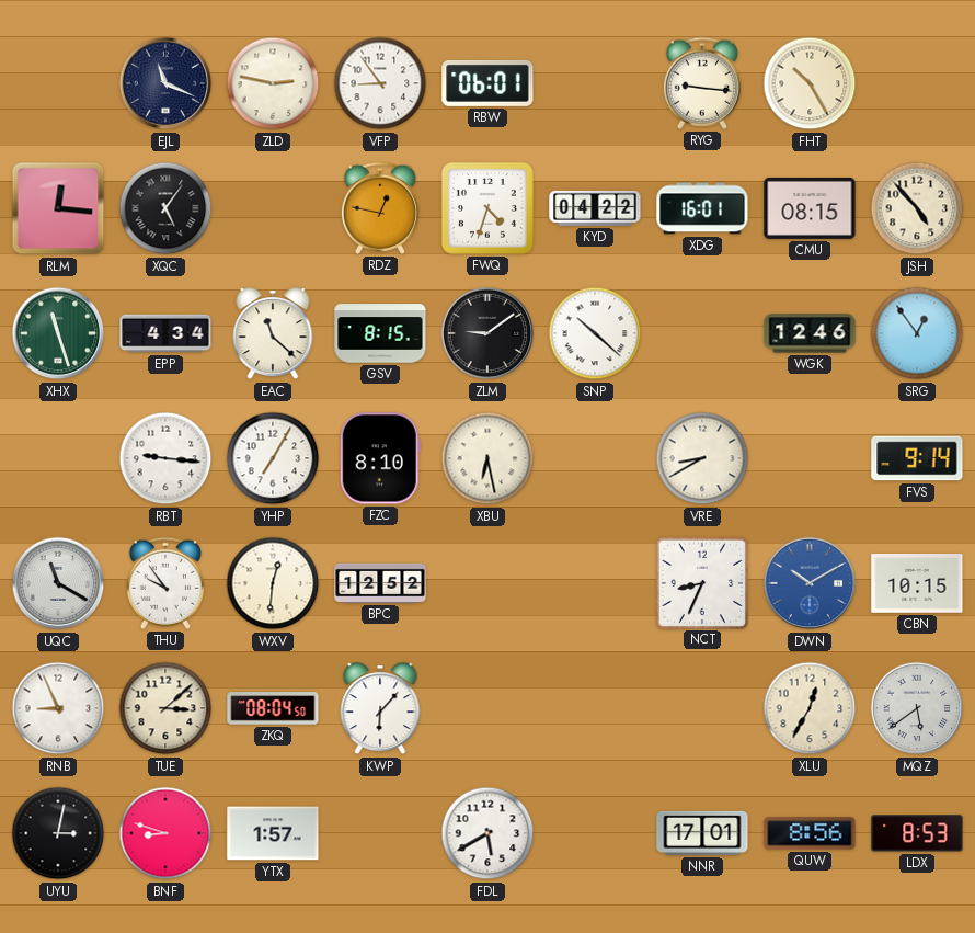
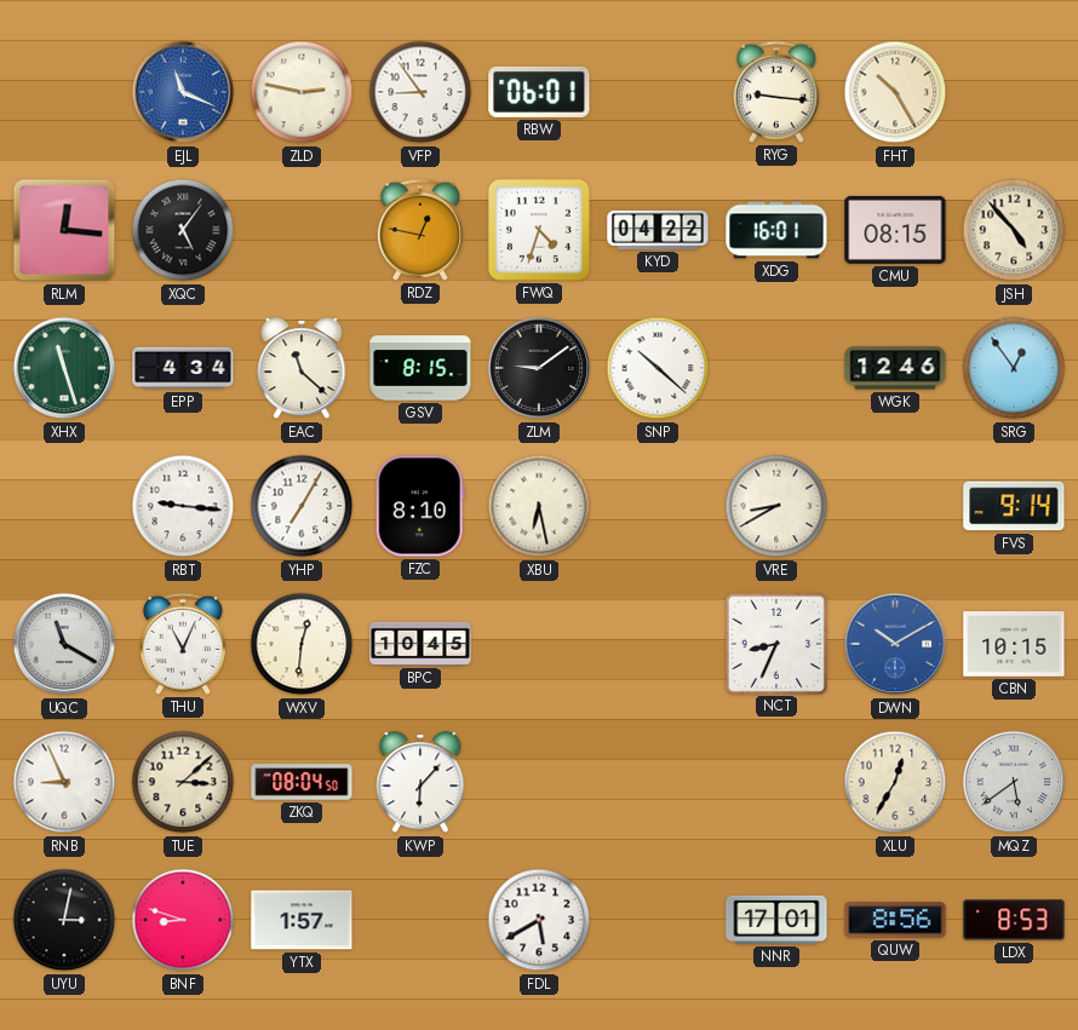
EJL dial: navy -> blue (183, 92)
THU: 9:54 -> 11:04 (183, 644)
BPC: 12:52 -> 10:45 (420, 644)
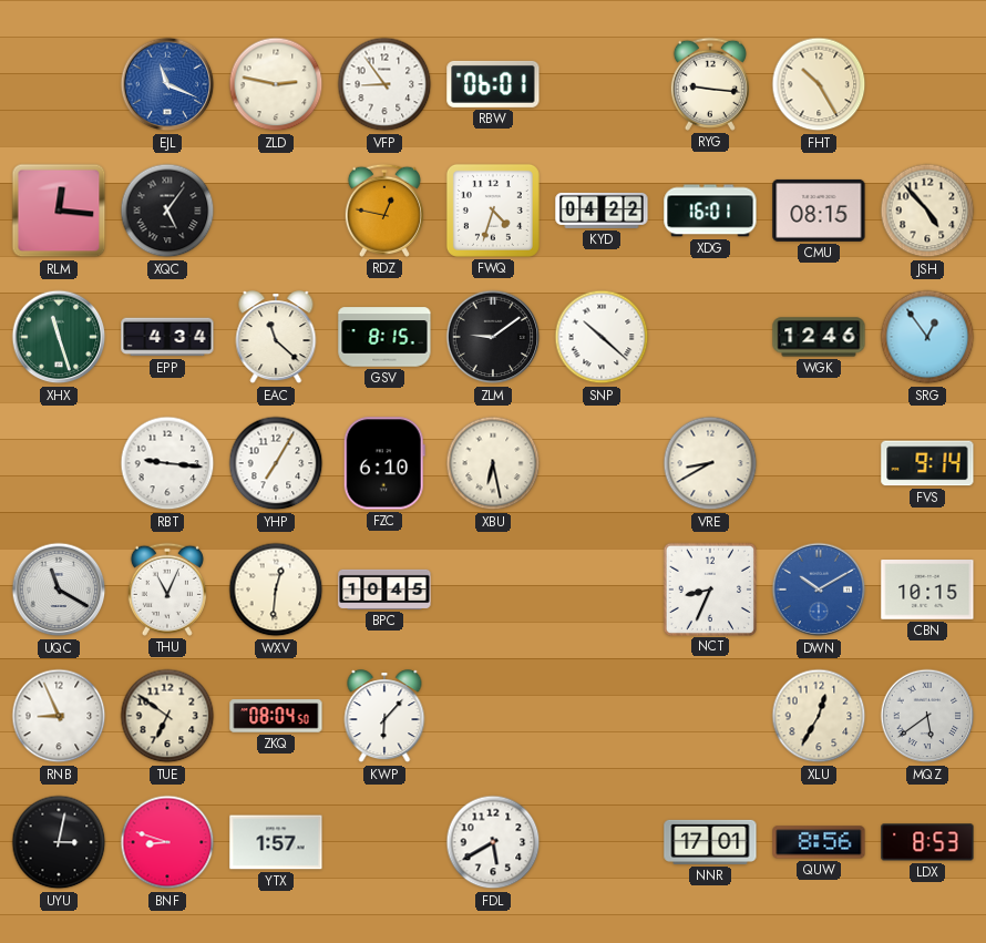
FZC: 8:10 -> 6:10 (384, 463)
TUE: 3:08 -> 6:51 (167, 716)
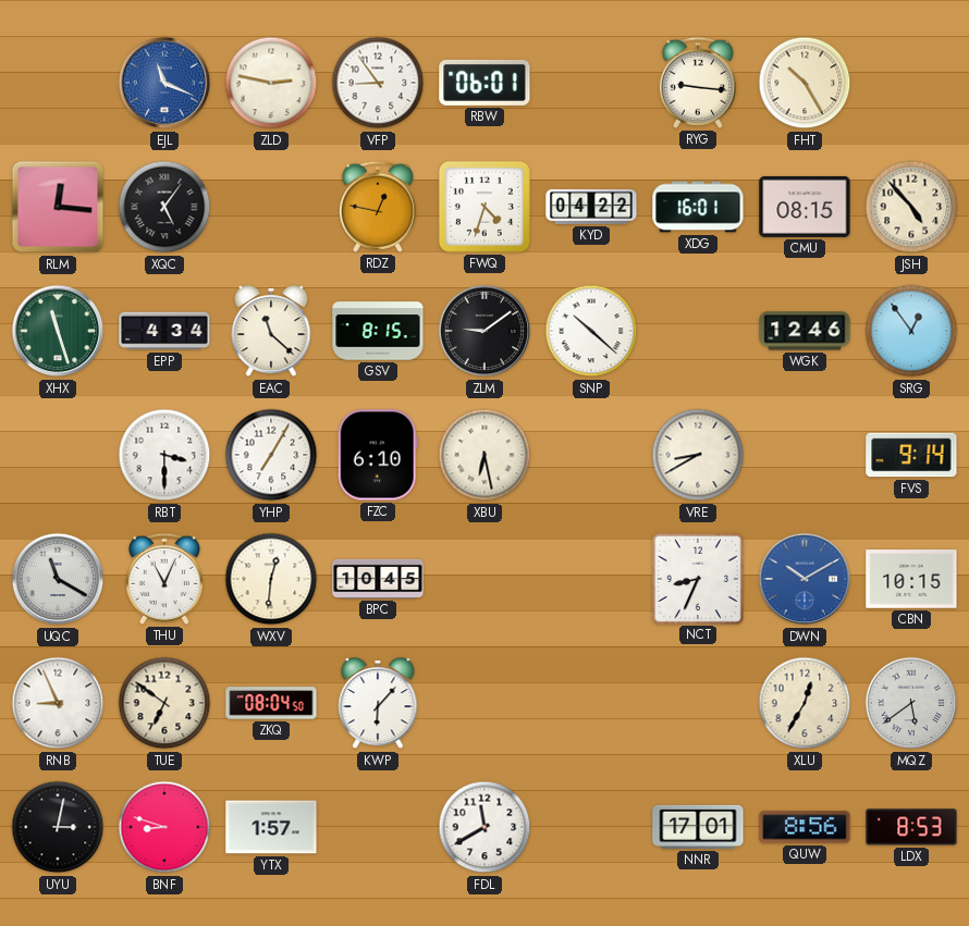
RBT: 9:16 -> 3:30 (164, 455)
FDL: 5:40 -> 11:40 (484, 827)
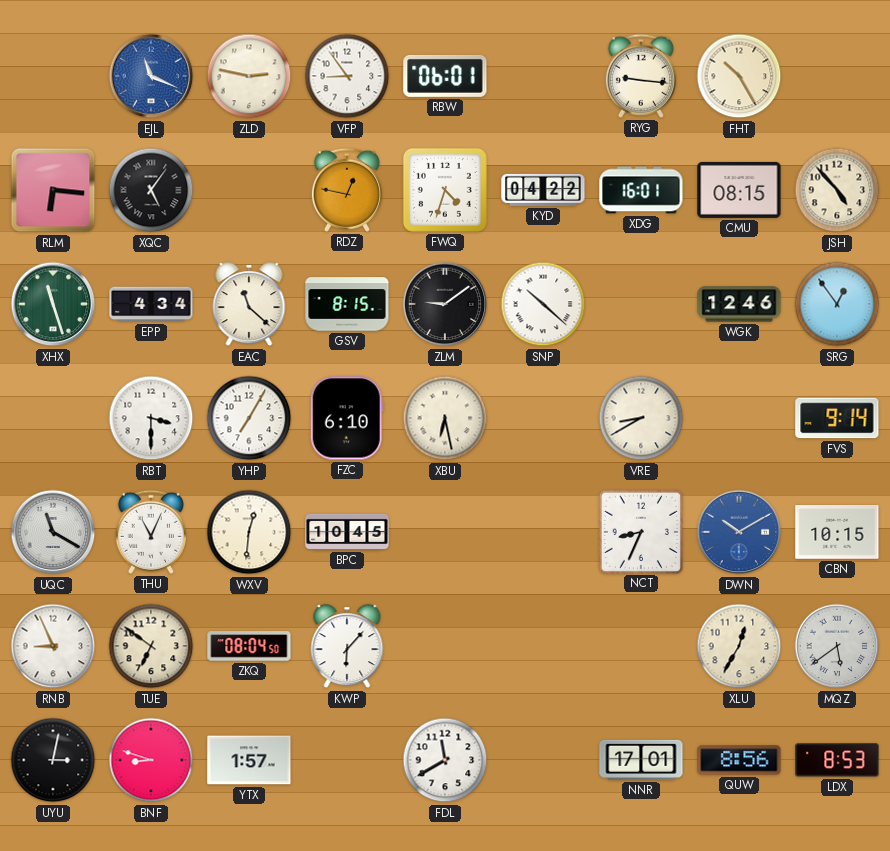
RLM: 12:16 -> 6:16 (53, 190)
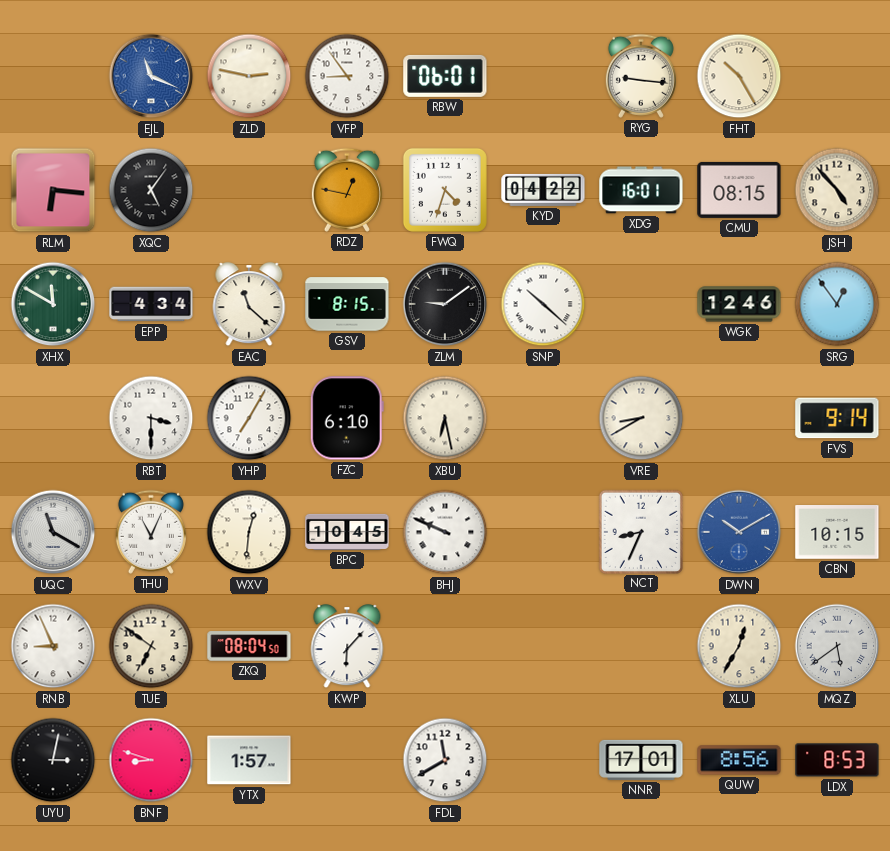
XHX: 11:27 -> 11:50 (53, 304)
BHJ: none -> 9:49 (445, 532)
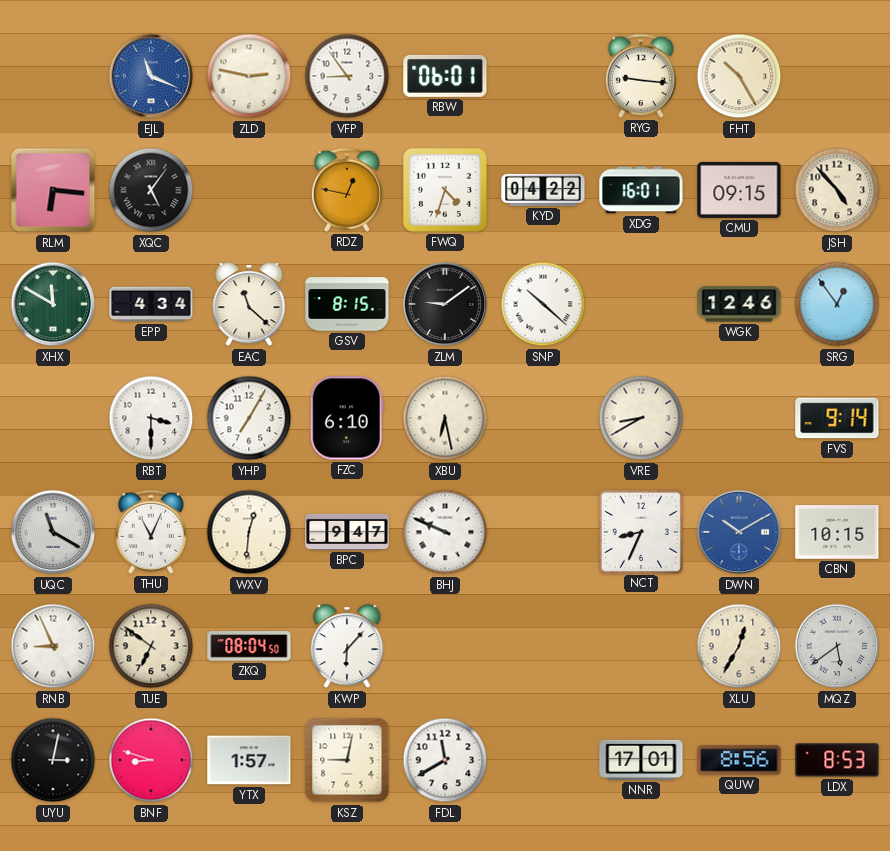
CMU: 08:15 -> 09:15 (739, 190)
BPC: 10:45 -> 9:47 (347, 532)
KSZ: none -> 9:02 (347, 760)
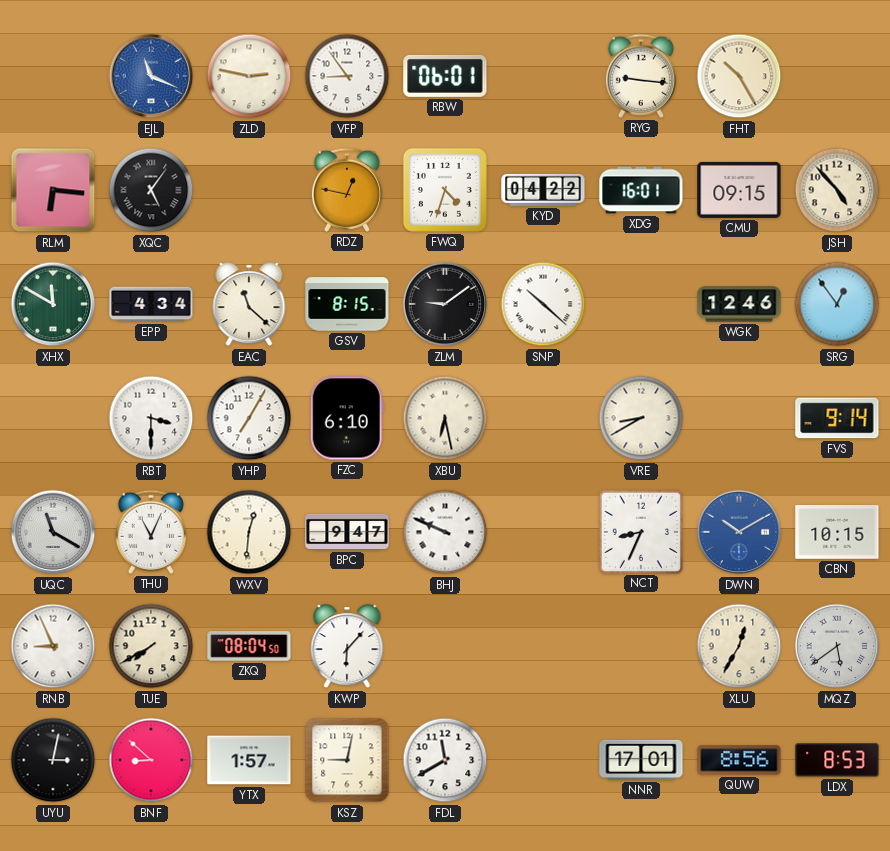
TUE: 6:51 -> 7:40 (151, 646)
BNF: 8:48 -> 8:52 (151, 760)
